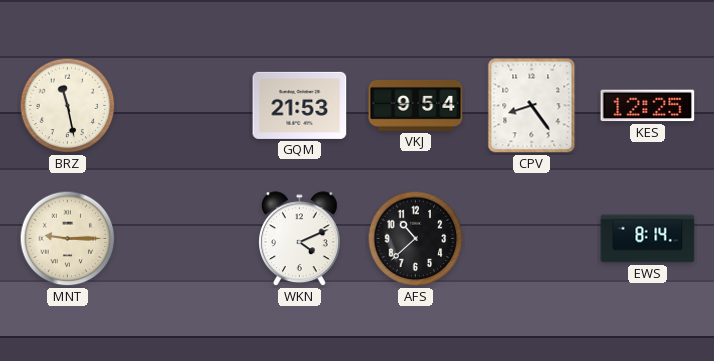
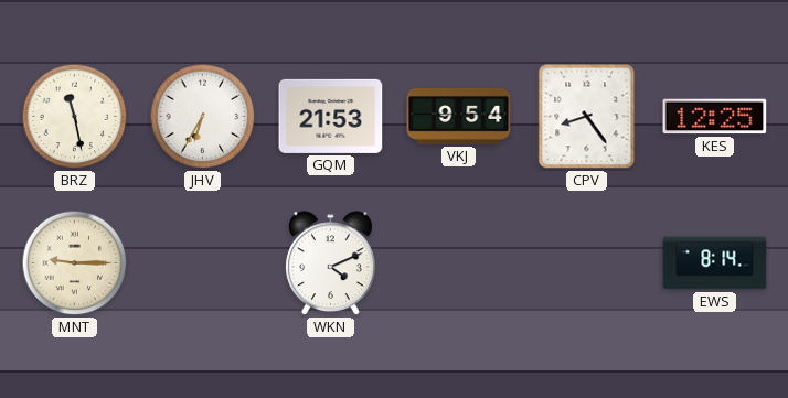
JHV: none -> 6:35 (203, 117)
AFS: 10:38 -> none (416, 239)
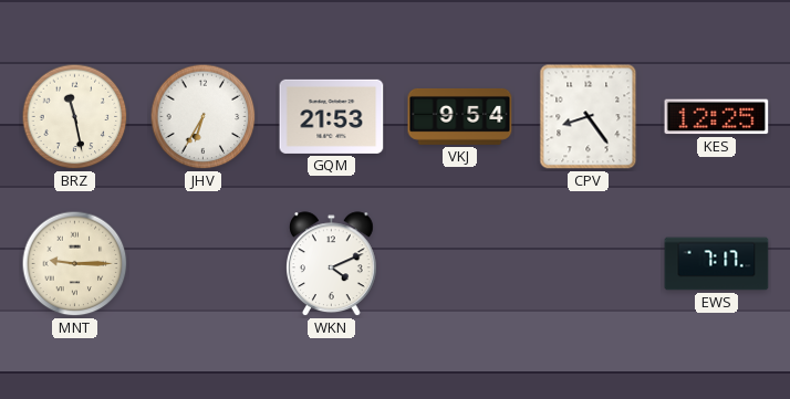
EWS: 8:14 -> 7:17 (717, 264)
